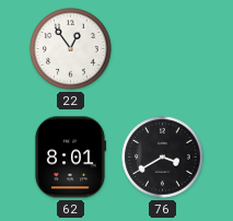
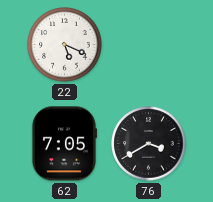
22: 12:54 -> 5:19 (65, 45)
62: 8:01 -> 7:05 (63, 144)
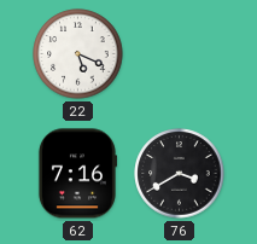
62: 7:05 -> 7:16 (76, 174)
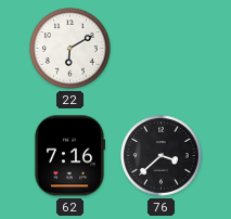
22: 5:19 -> 6:10 (70, 49)
76: 3:40 -> 3:38 (162, 156)
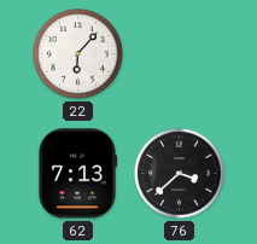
22: 6:10 -> 6:07 (78, 54)
62: 7:16 -> 7:13 (76, 174)
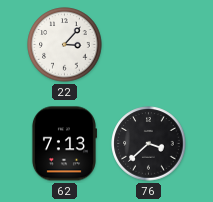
22: 6:07 -> 3:07 (65, 45)
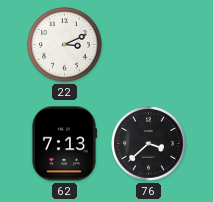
22: 3:07 -> 3:11 (65, 45)
